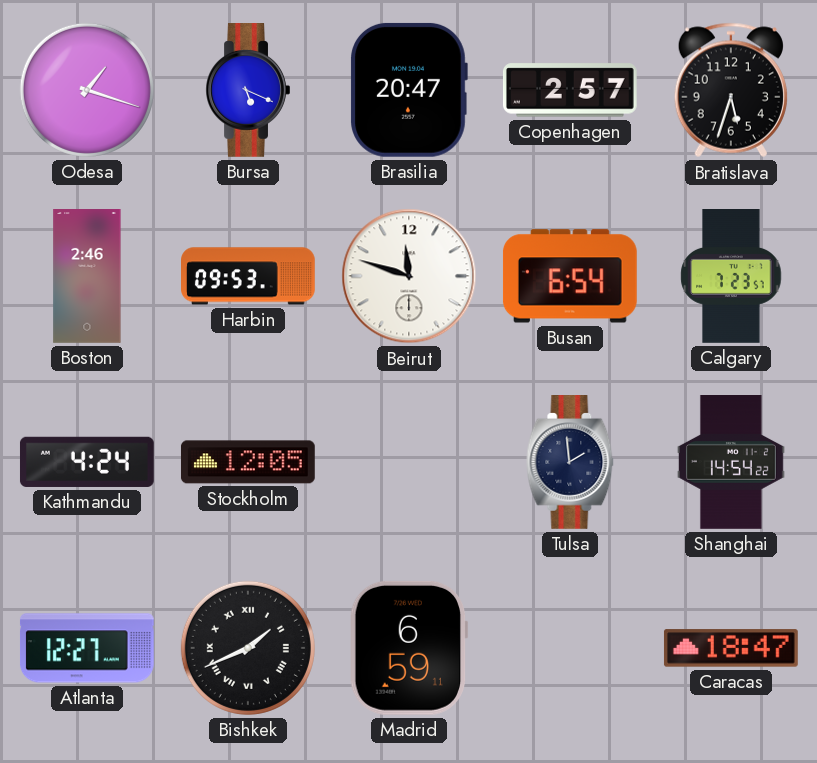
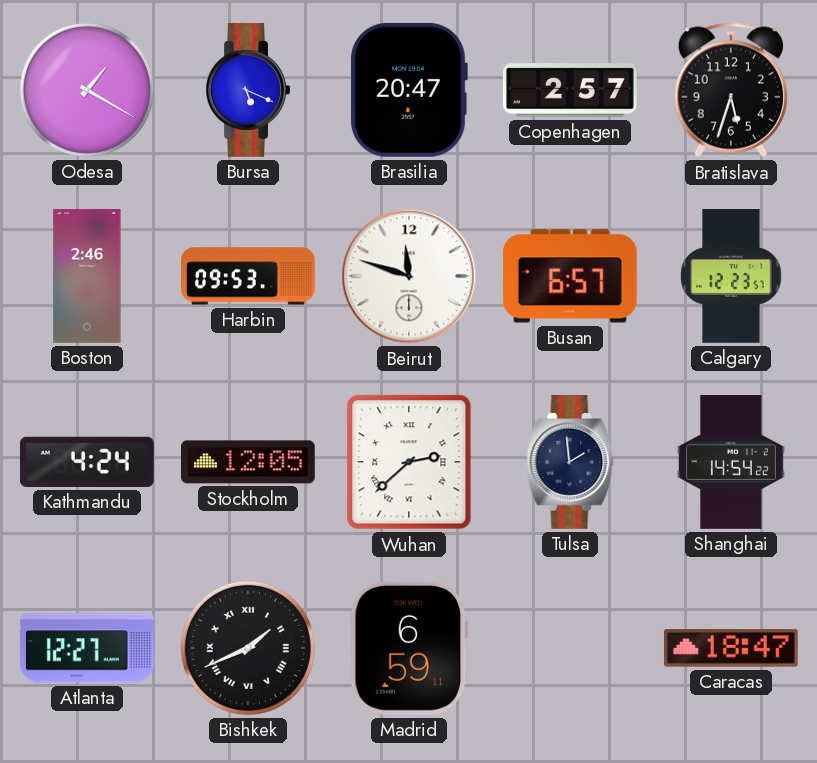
Odesa: 1:18 -> 1:20 (87, 90)
Busan: 6:54 -> 6:57 (570, 276)
Calgary: 7:23 -> 12:23 (731, 277)
Wuhan: none -> 2:38 (409, 462)
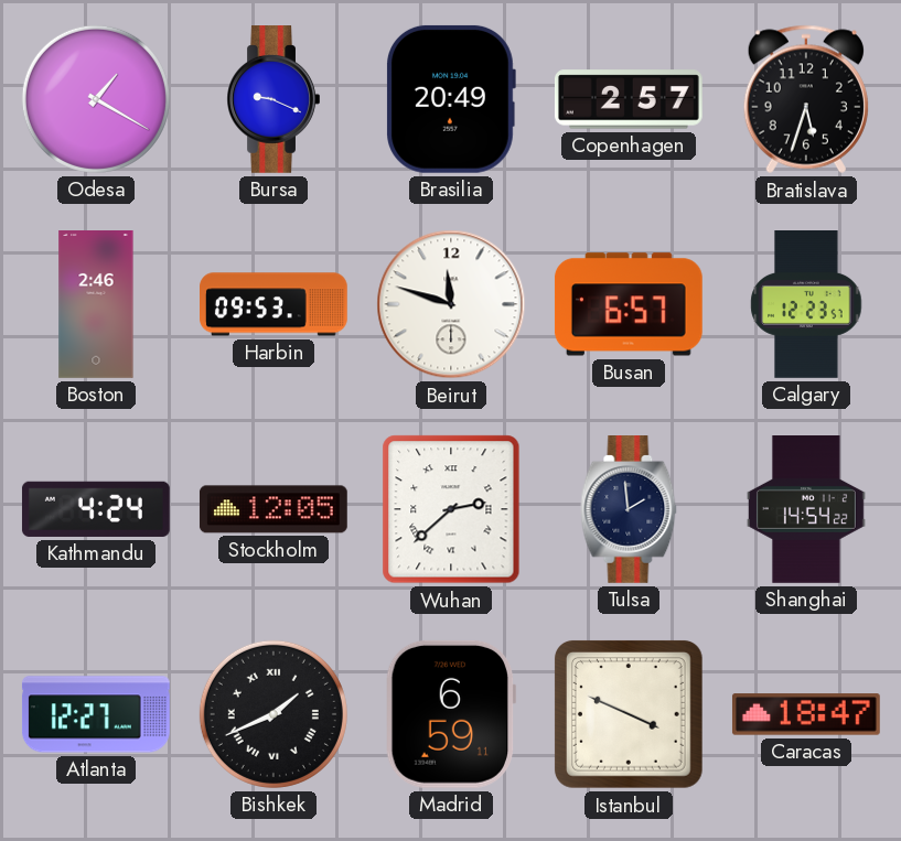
Bursa: 5:19 -> 9:19 (273, 100)
Brasilia: 20:47 -> 20:49 (451, 99)
Istanbul: none -> 3:49 (629, 714)
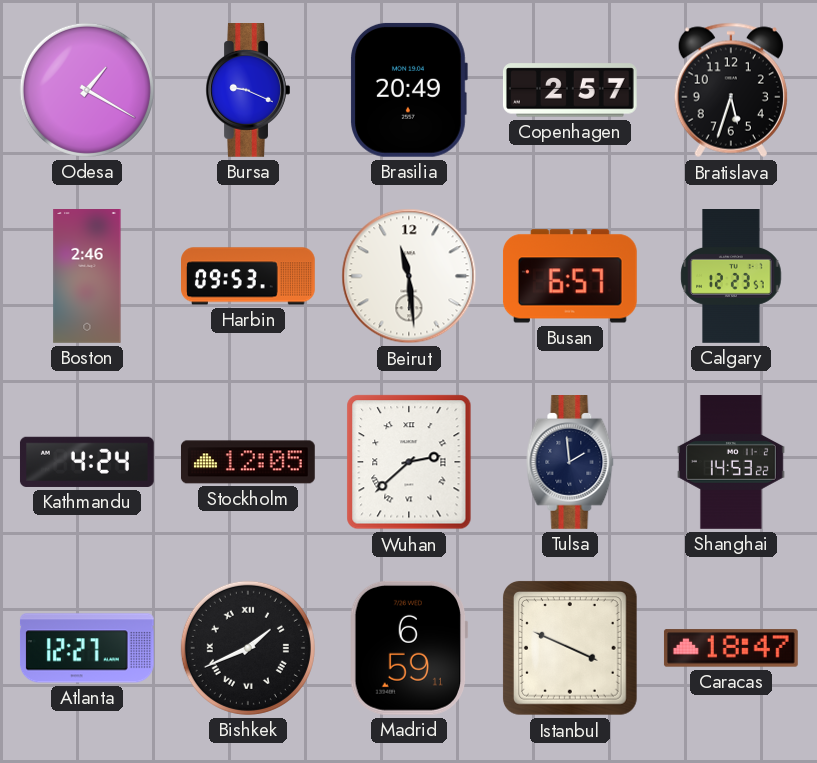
Beirut: 11:48 -> 11:29 (409, 276)
Shanghai: 14:54 -> 14:53 (731, 463)
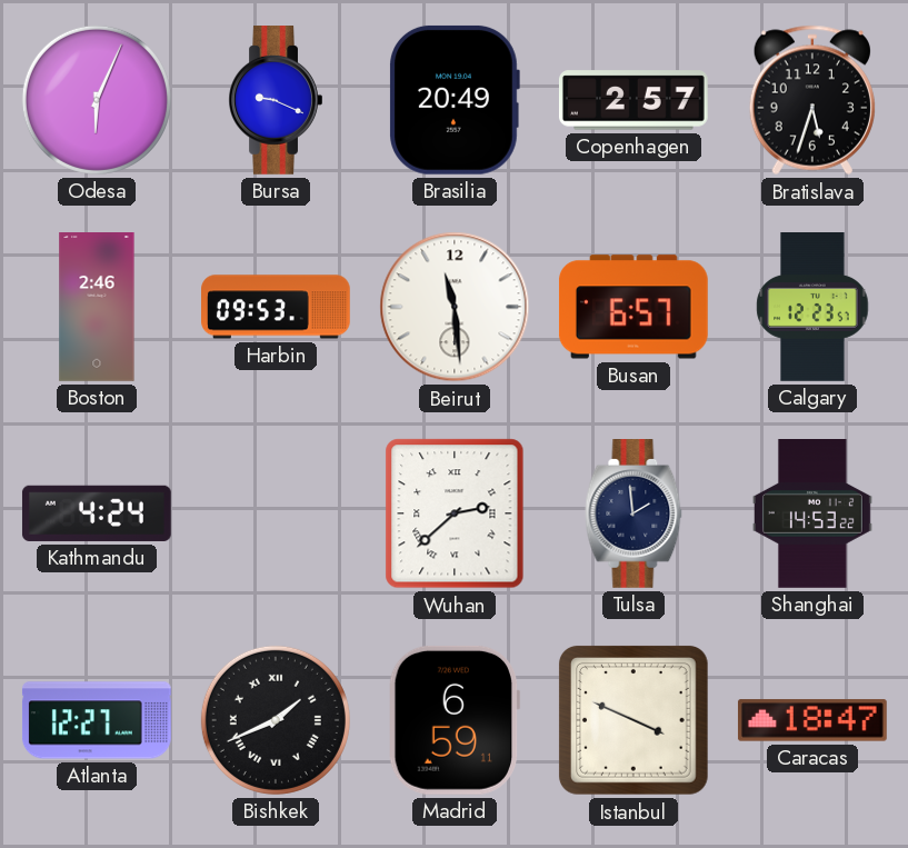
Odesa: 1:20 -> 6:04 (97, 100)
Stockholm: 12:05 -> none (248, 462)
